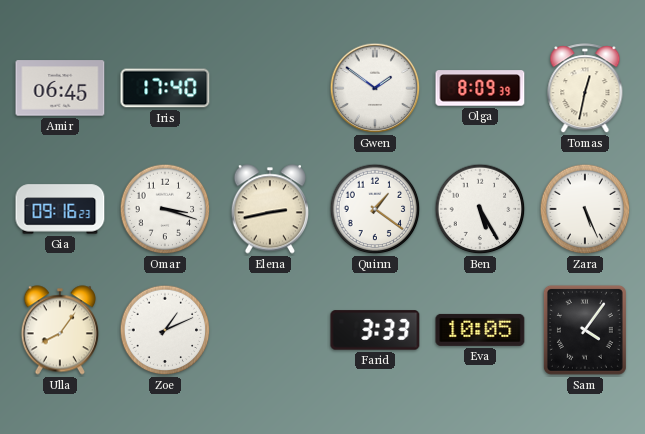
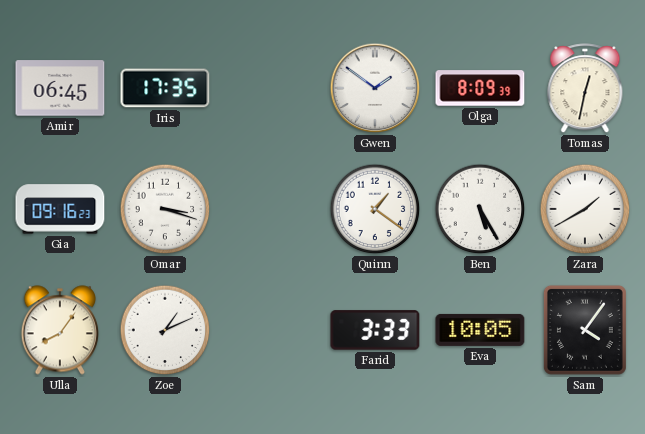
Iris: 17:40 -> 17:35 (165, 88)
Elena: 2:43 -> none (269, 209)
Zara: 5:26 -> 1:40 (585, 209)
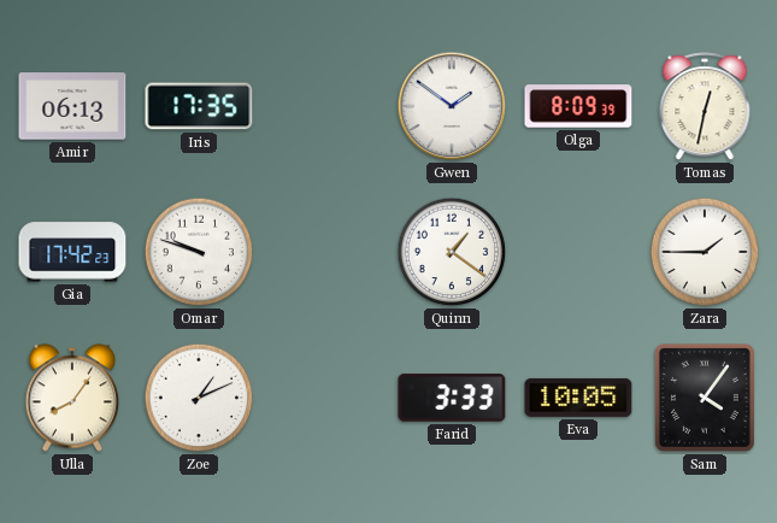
Amir: 06:45 -> 06:13 (72, 106)
Gia: 09:16 -> 17:42 (72, 252)
Omar: 3:18 -> 9:48 (199, 252)
Ben: 5:25 -> none (480, 209)
Zara: 1:40 -> 1:45 (705, 252)
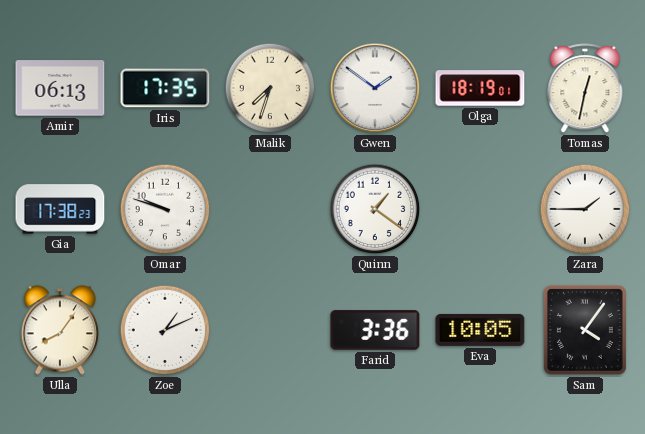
Malik: none -> 7:33 (270, 88)
Olga: 8:09 -> 18:19 (480, 88)
Gia: 17:42 -> 17:38 (60, 209)
Farid: 3:33 -> 3:36 (375, 330)
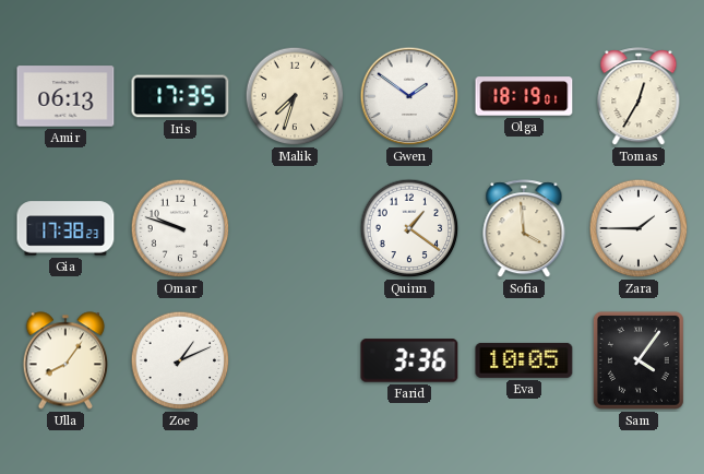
Tomas: 12:32 -> 12:35 (639, 97)
Sofia: none -> 3:59 (524, 229)
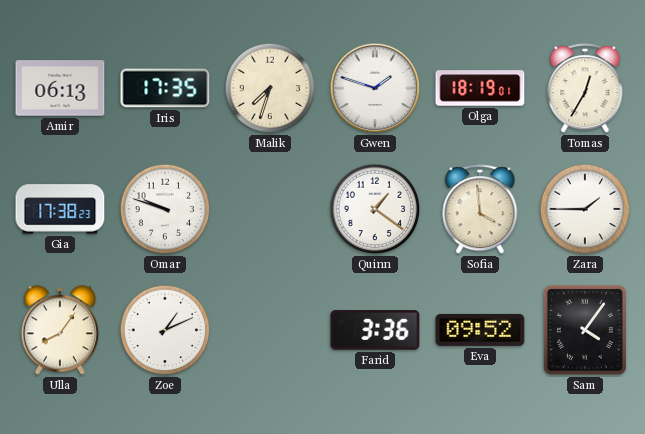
Gwen: 1:51 -> 1:48 (375, 88)
Eva: 10:05 -> 09:52 (480, 330)
